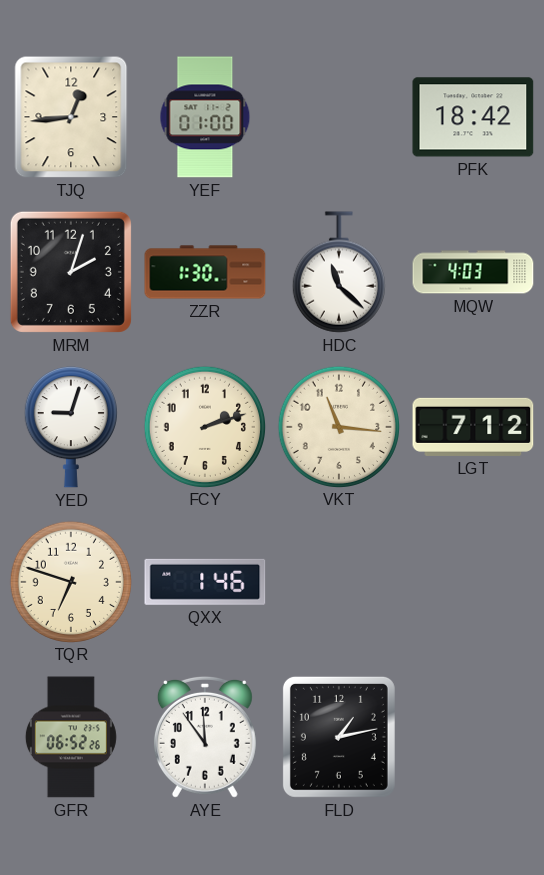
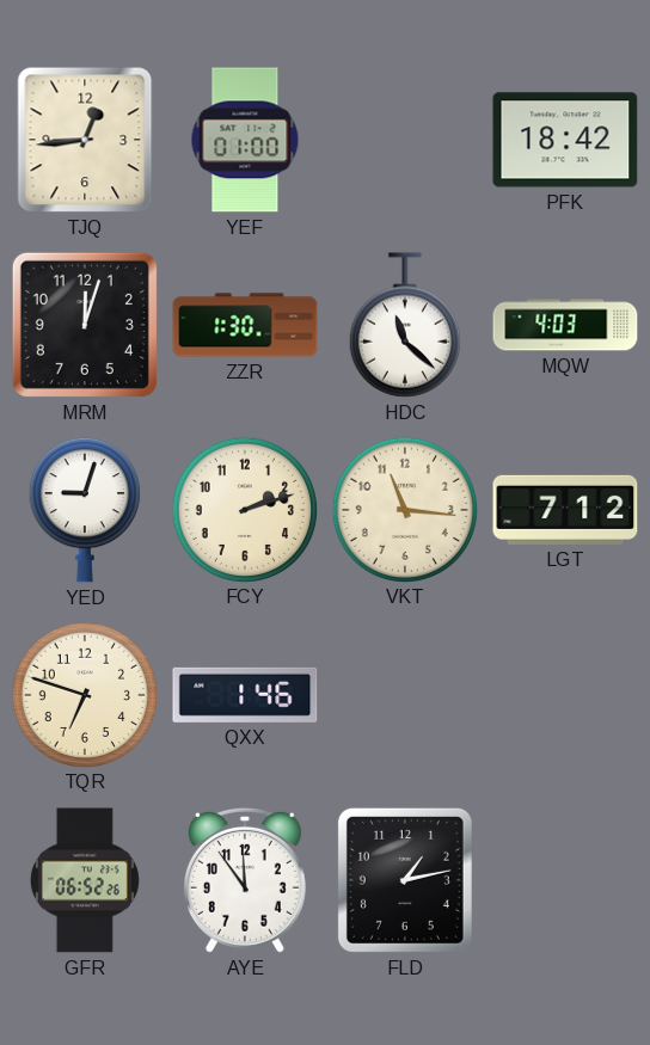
MRM: 2:03 -> 12:03 (85, 325)
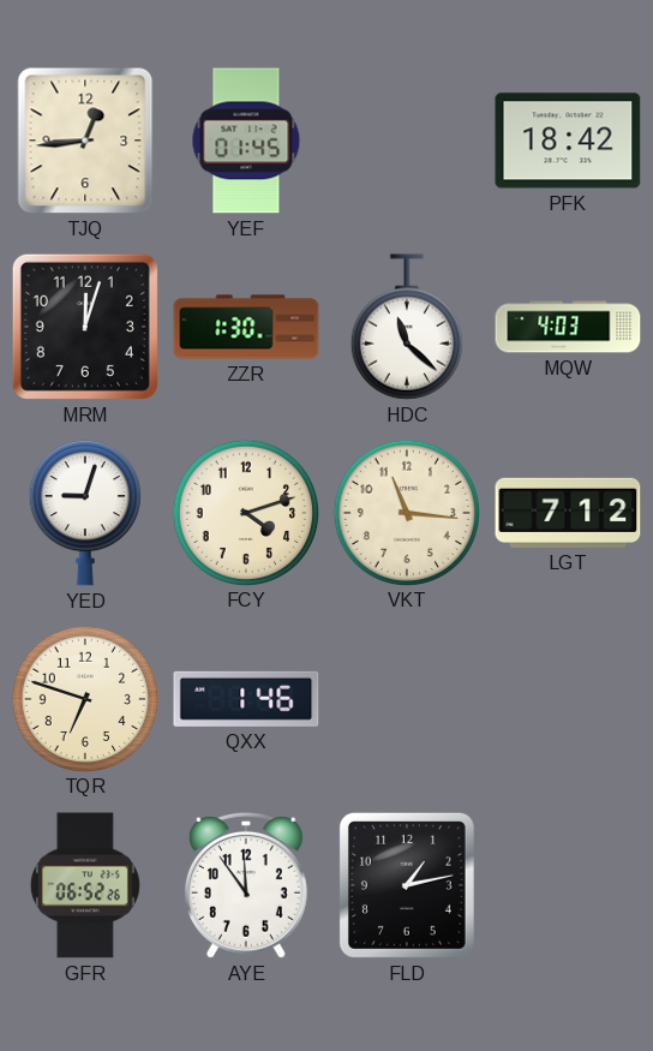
YEF: 01:00 -> 01:45 (246, 141)
FCY: 2:12 -> 4:12 (245, 512)
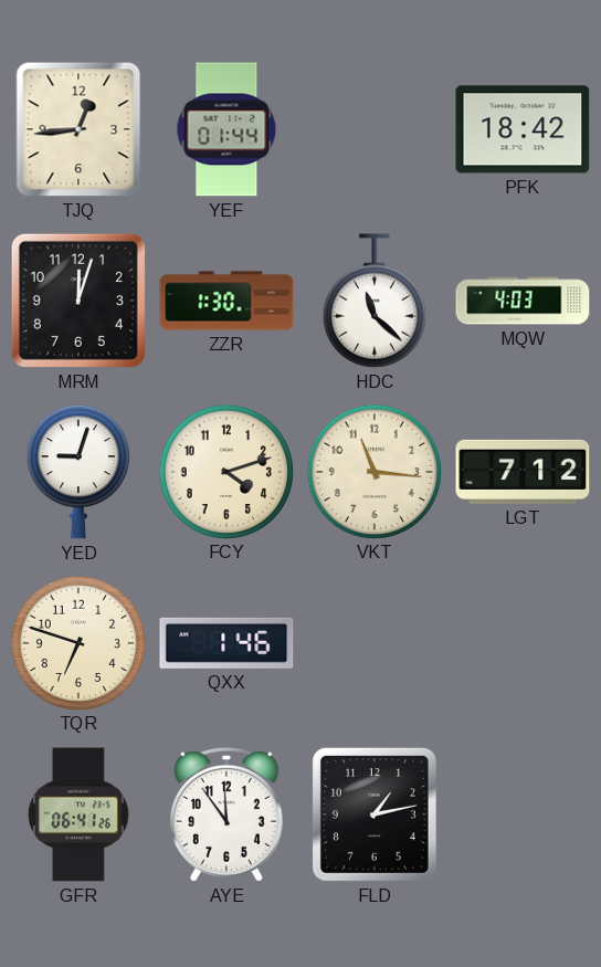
YEF: 01:45 -> 01:44 (226, 129)
GFR: 06:52 -> 06:41 (78, 814)
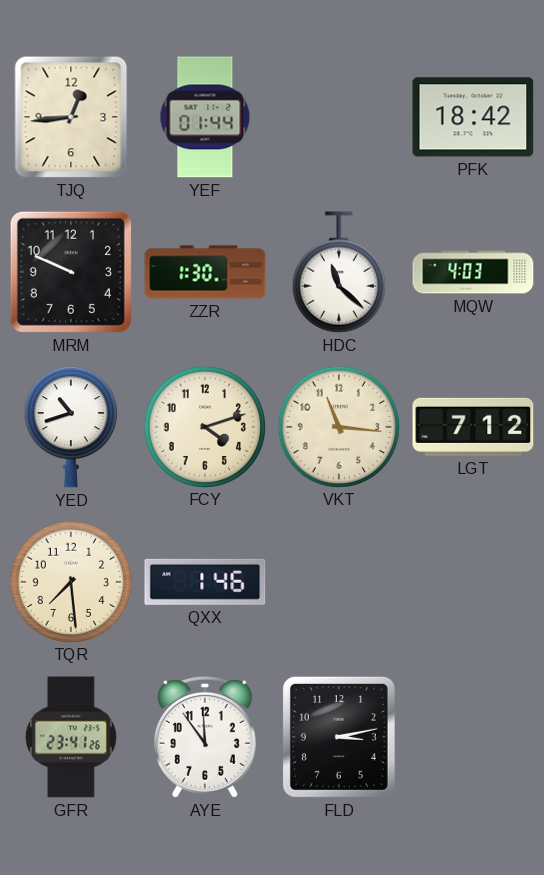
MRM: 12:03 -> 9:49 (71, 272)
YED: 9:03 -> 10:42 (71, 428)
TQR: 6:48 -> 7:29 (70, 581)
GFR: 06:41 -> 23:41 (71, 737)
FLD: 1:13 -> 3:13 (339, 737)
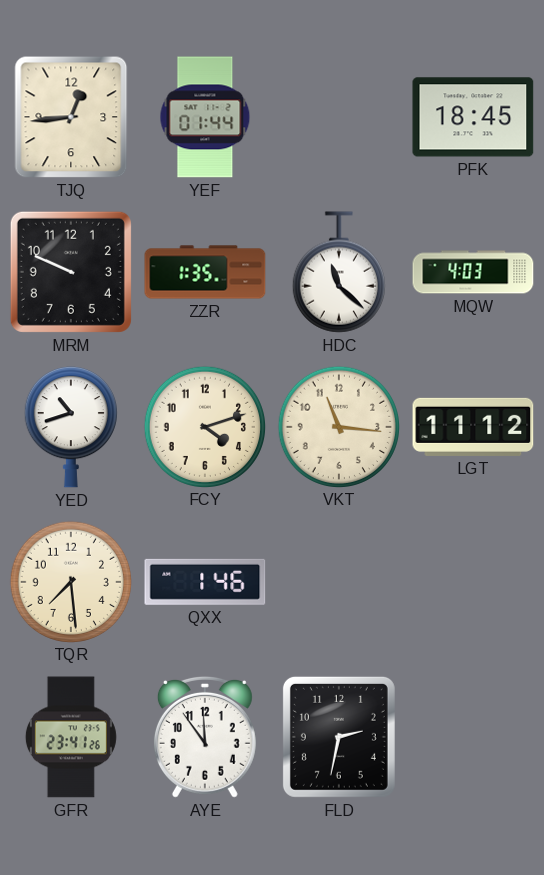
PFK: 18:42 -> 18:45 (473, 117)
ZZR: 1:30 -> 1:35 (205, 272)
LGT: 7:12 -> 11:12 (473, 427)
FLD: 3:13 -> 2:32 (339, 737)
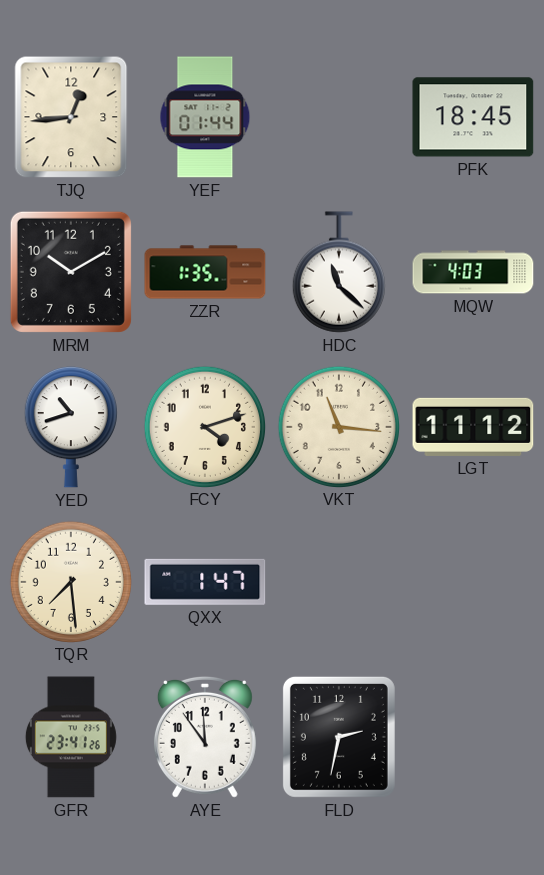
MRM: 9:49 -> 10:10 (71, 272)
QXX: 1:46 -> 1:47 (205, 582)
